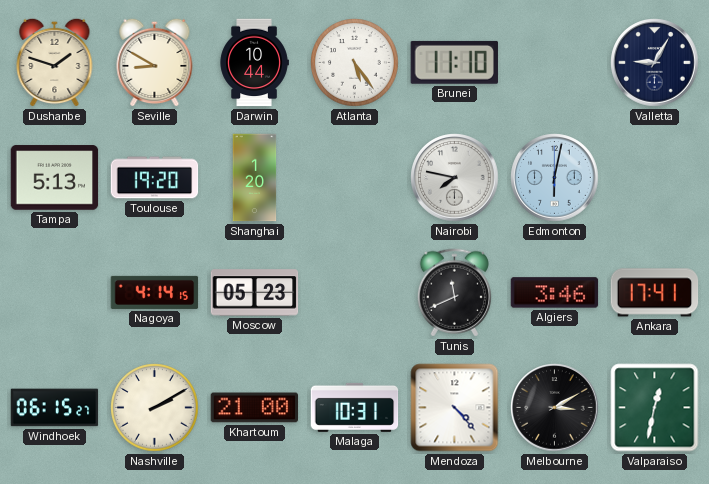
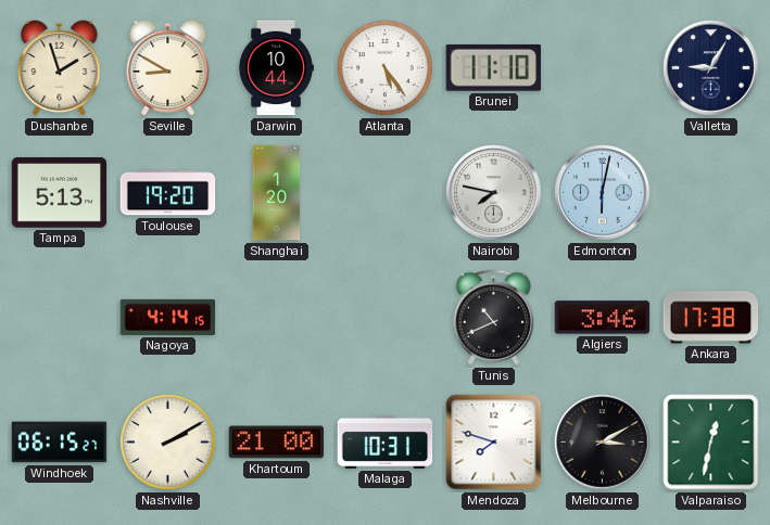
Dushanbe: 1:48 -> 1:57 (60, 67)
Moscow: 05:23 -> none (255, 293)
Tunis: 11:41 -> 10:41 (493, 318)
Ankara: 17:41 -> 17:38 (711, 318)
Mendoza: 4:23 -> 7:48 (494, 443)
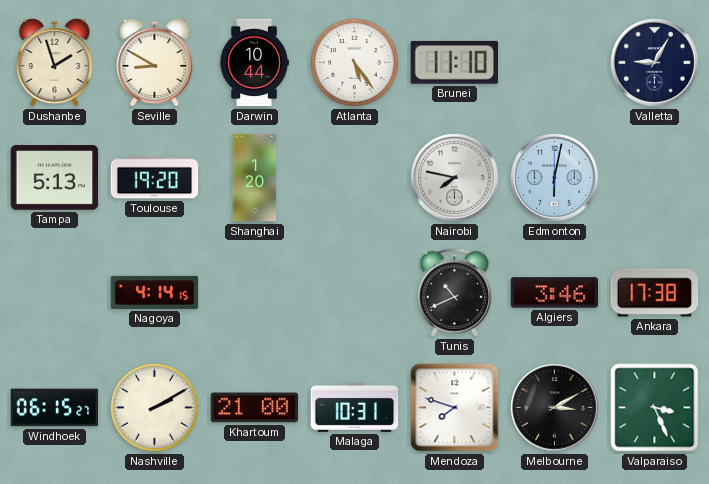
Valparaiso: 12:32 -> 3:26 (655, 408)
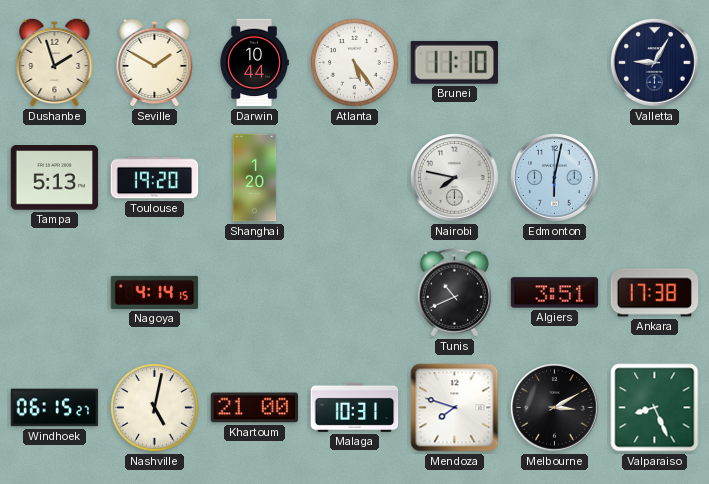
Seville: 8:50 -> 1:50 (155, 62)
Algiers: 3:46 -> 3:51 (555, 293)
Nashville: 2:10 -> 5:02 (155, 408)
Valparaiso: 3:26 -> 8:26 (655, 408)
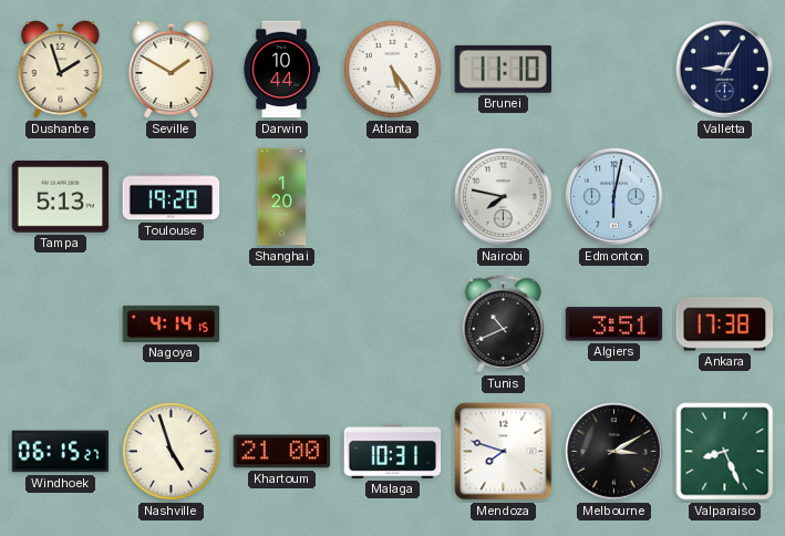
Nashville: 5:02 -> 4:57 (172, 452)
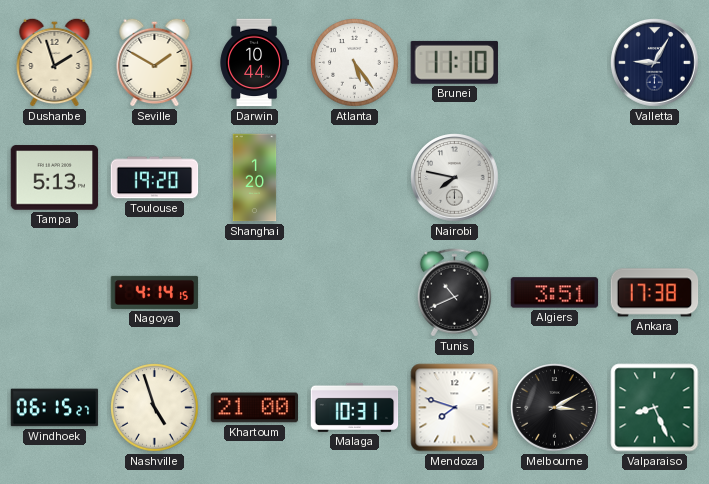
Edmonton: 6:02 -> none (614, 197)
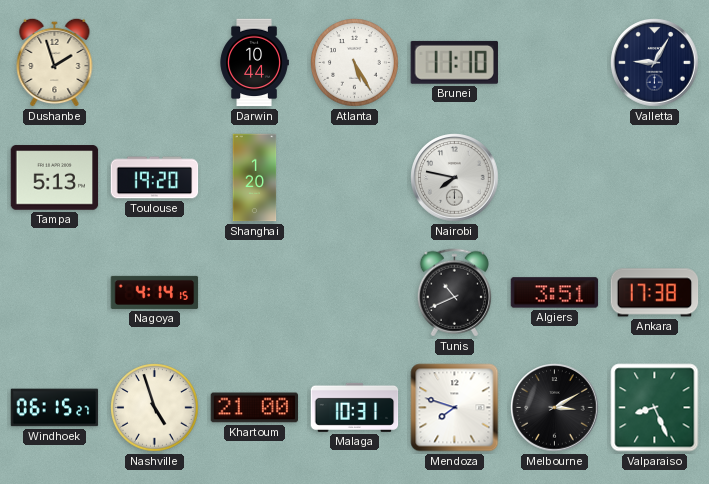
Seville: 1:50 -> none (155, 62)
Atlanta: 5:24 -> 5:25 (355, 63)
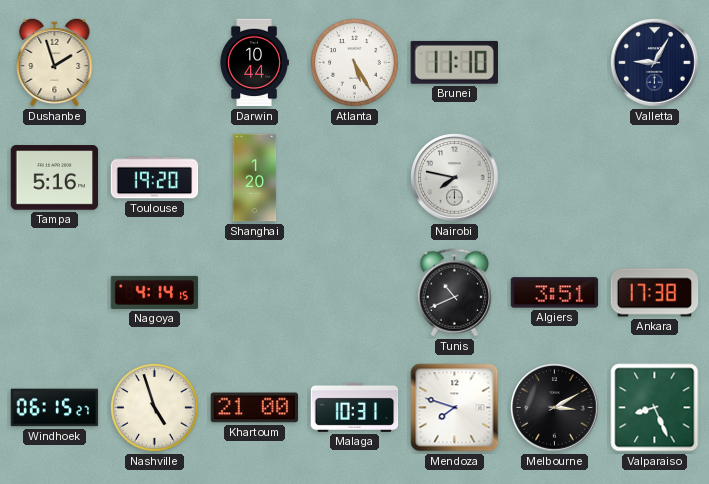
Tampa: 5:13 -> 5:16 (55, 178)
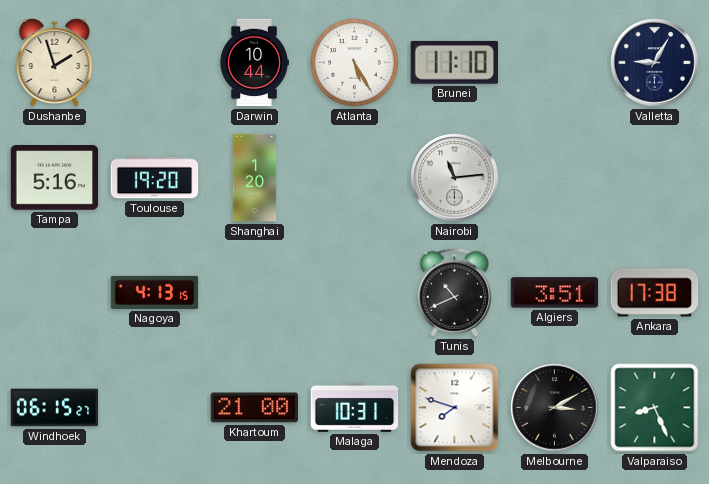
Nairobi: 7:47 -> 11:14 (455, 178)
Nagoya: 4:14 -> 4:13 (155, 292)
Nashville: 4:57 -> none (155, 408)
